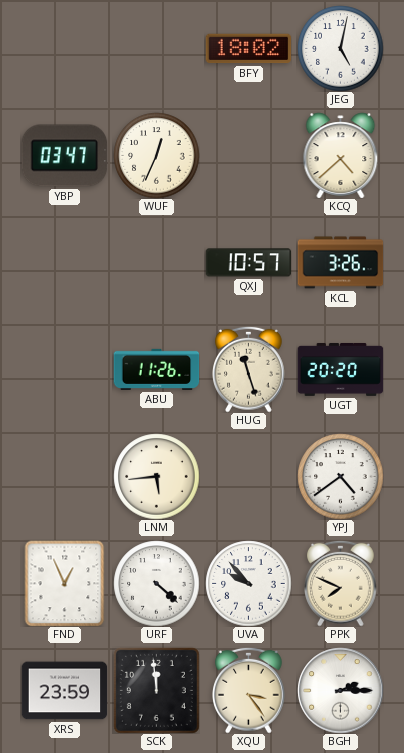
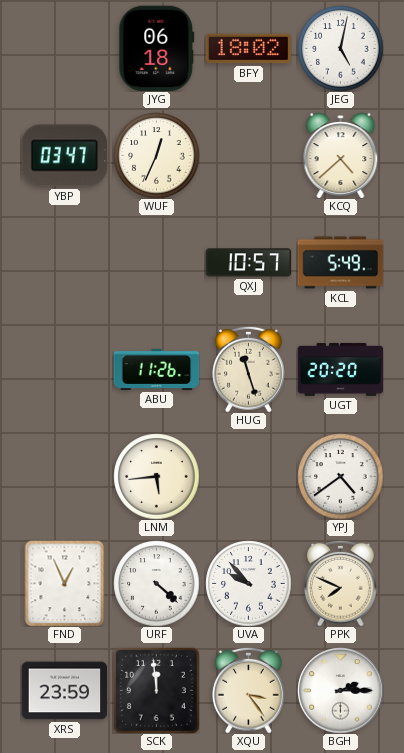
JYG: none -> 06:18 (157, 48)
KCL: 3:26 -> 5:49 (340, 263)
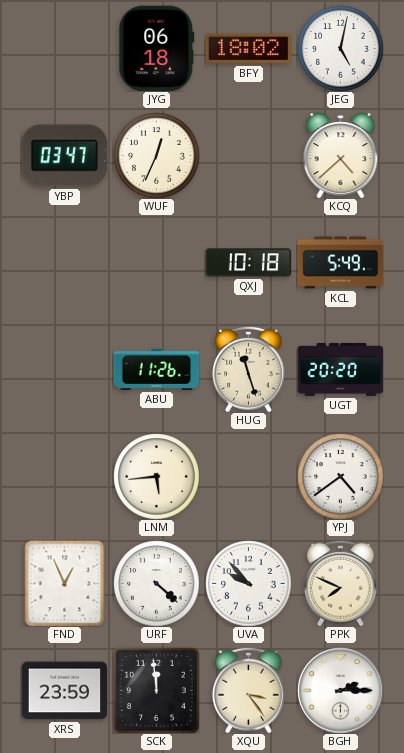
QXJ: 10:57 -> 10:18 (248, 263)
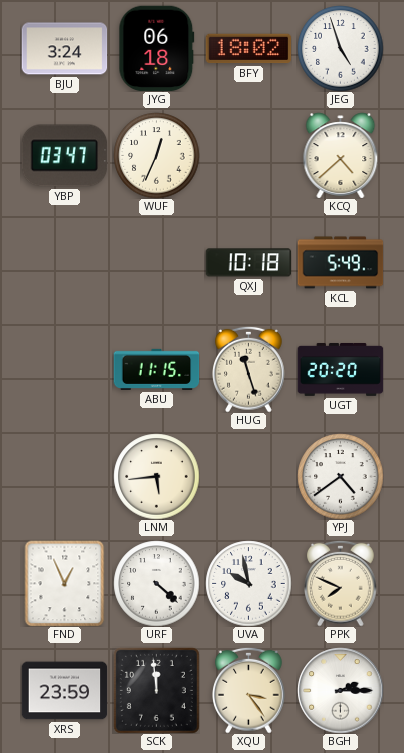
BJU: none -> 3:24 (64, 49)
JEG: 5:02 -> 4:57 (340, 48)
ABU: 11:26 -> 11:15 (156, 369)
UVA: 9:53 -> 9:58 (248, 583)
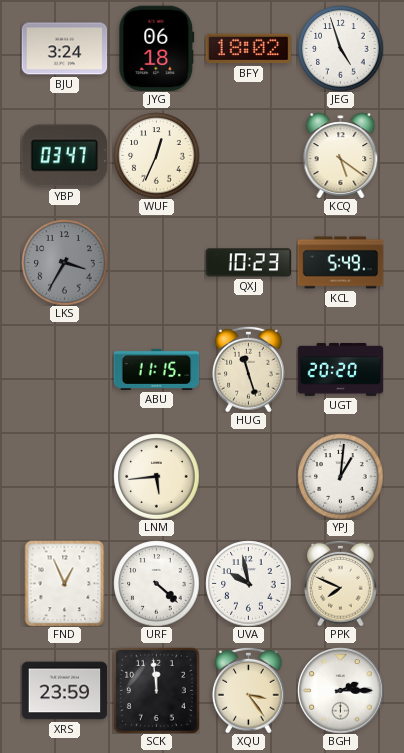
KCQ: 4:38 -> 5:21 (341, 155)
LKS: none -> 3:35 (64, 262)
QXJ: 10:18 -> 10:23 (248, 263)
YPJ: 4:39 -> 1:01 (340, 476)
